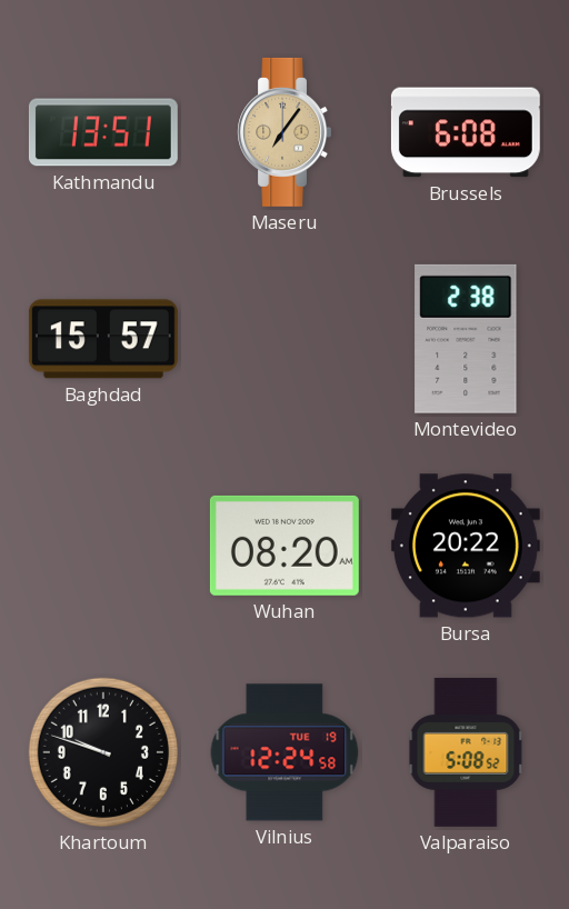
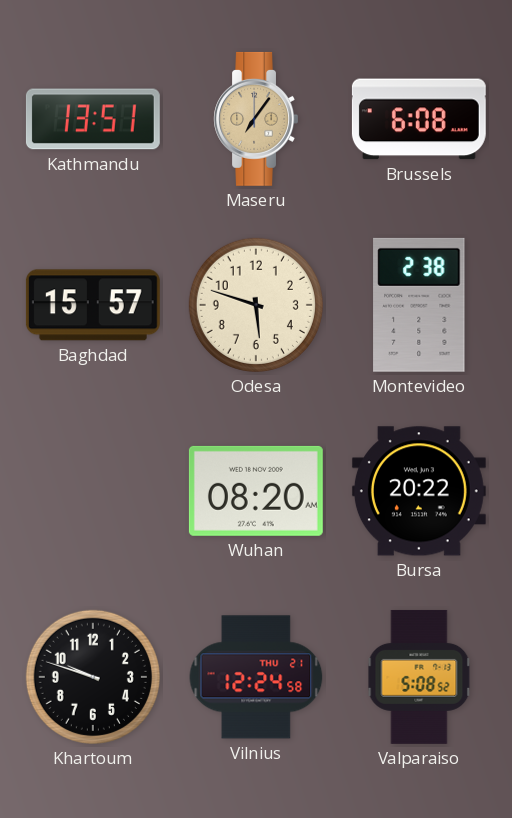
Odesa: none -> 5:48 (256, 305)
Vilnius date: TUE 19 -> THU 21 (256, 677)
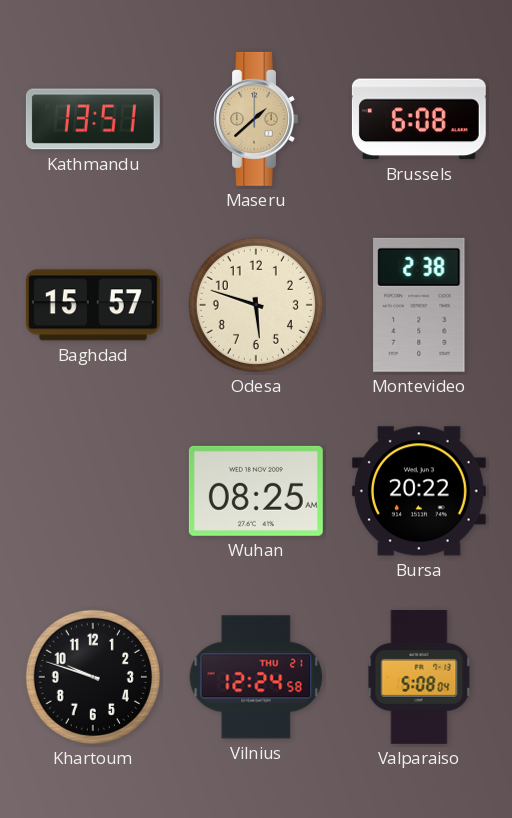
Maseru: 7:06 -> 1:38 (255, 119)
Wuhan: 08:20 -> 08:25 (256, 491)
Valparaiso: 5:08:52 -> 5:08:04 (419, 677)
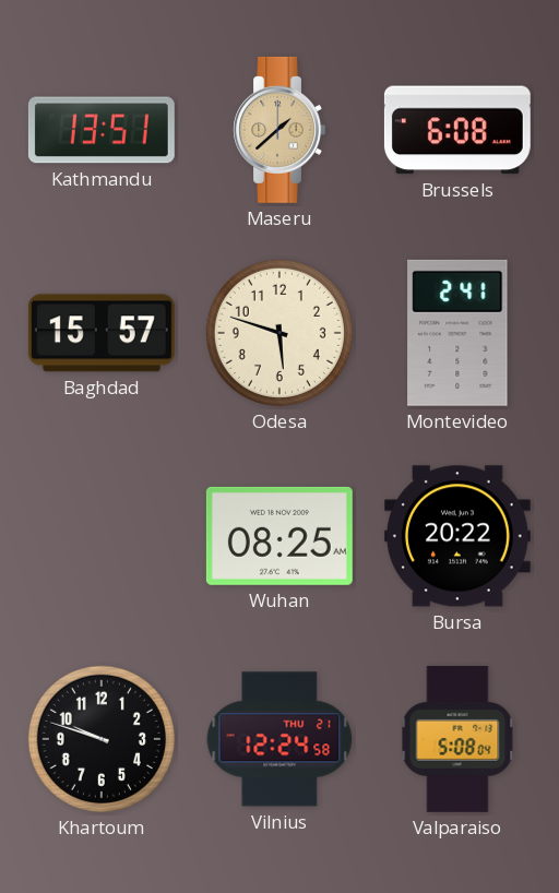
Montevideo: 2:38 -> 2:41 (457, 333)
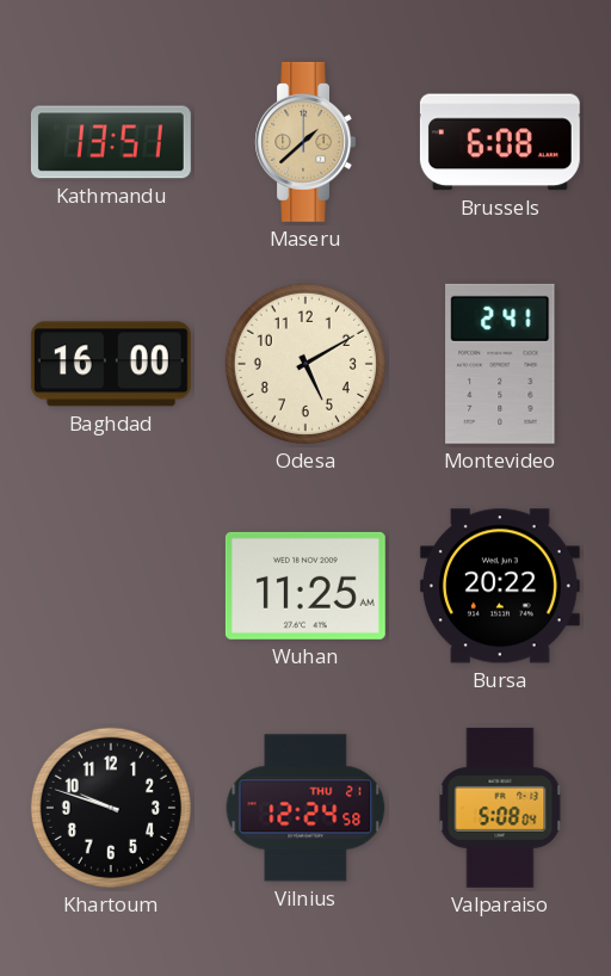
Baghdad: 15:57 -> 16:00 (111, 364)
Odesa: 5:48 -> 5:10 (305, 364)
Wuhan: 08:25 -> 11:25 (305, 586)
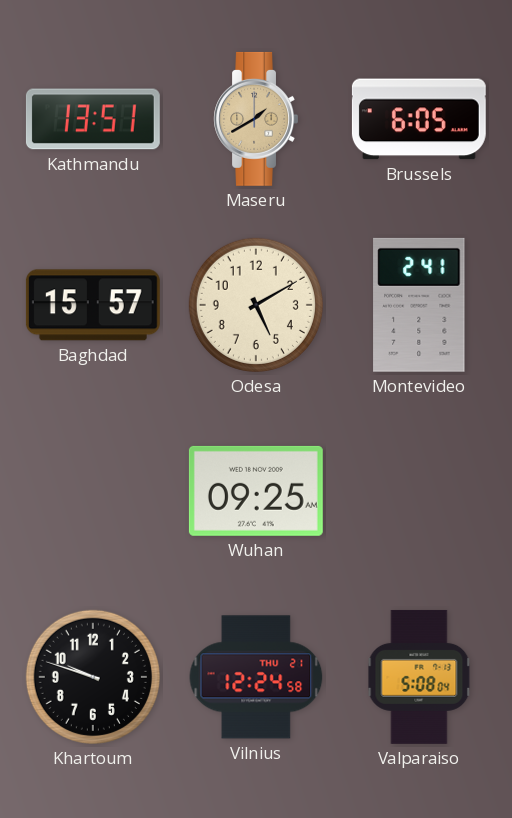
Maseru: 1:38 -> 1:40 (255, 119)
Brussels: 6:08 -> 6:05 (419, 119)
Baghdad: 16:00 -> 15:57 (93, 305)
Wuhan: 11:25 -> 09:25 (256, 491)
Bursa: 20:22 -> none (500, 586)
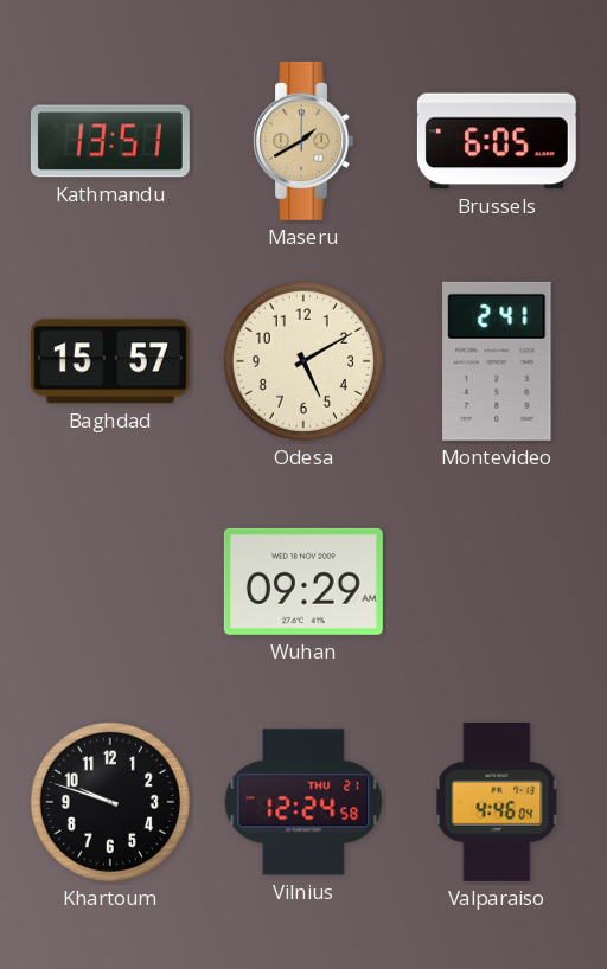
Wuhan: 09:25 -> 09:29 (303, 582)
Valparaiso: 5:08 -> 4:46 (497, 802)
